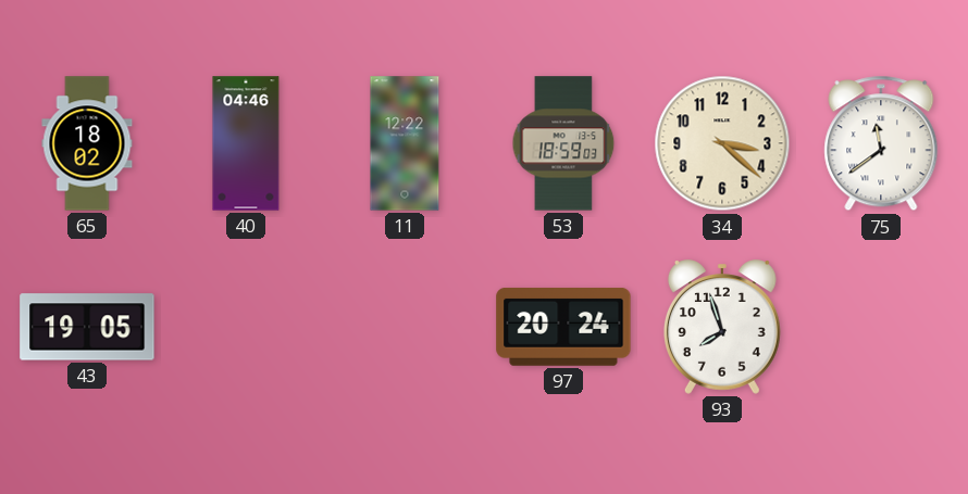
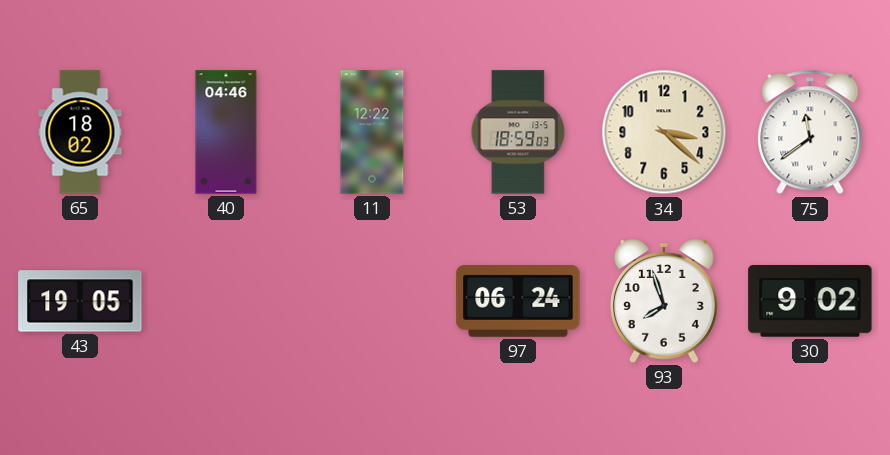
97: 20:24 -> 06:24 (518, 302)
30: none -> 9:02 (810, 302)
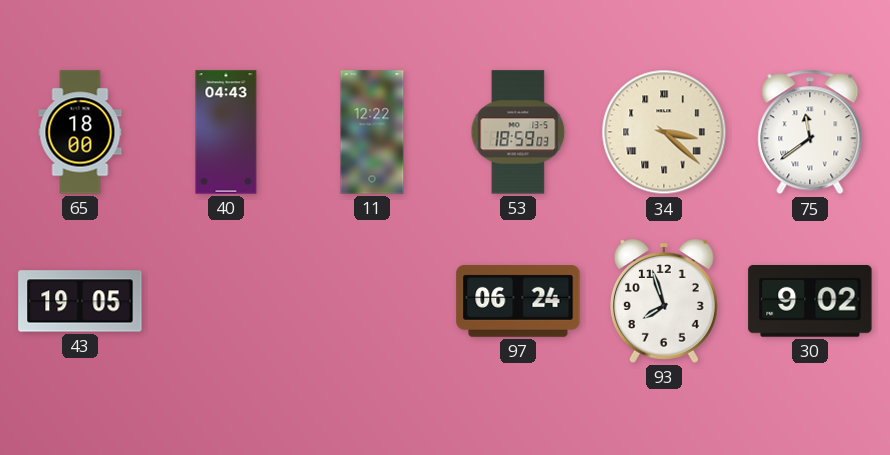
65: 18:02 -> 18:00 (80, 132)
40: 04:46 -> 04:43 (226, 132)
34 numerals: Arabic -> Roman (664, 132)
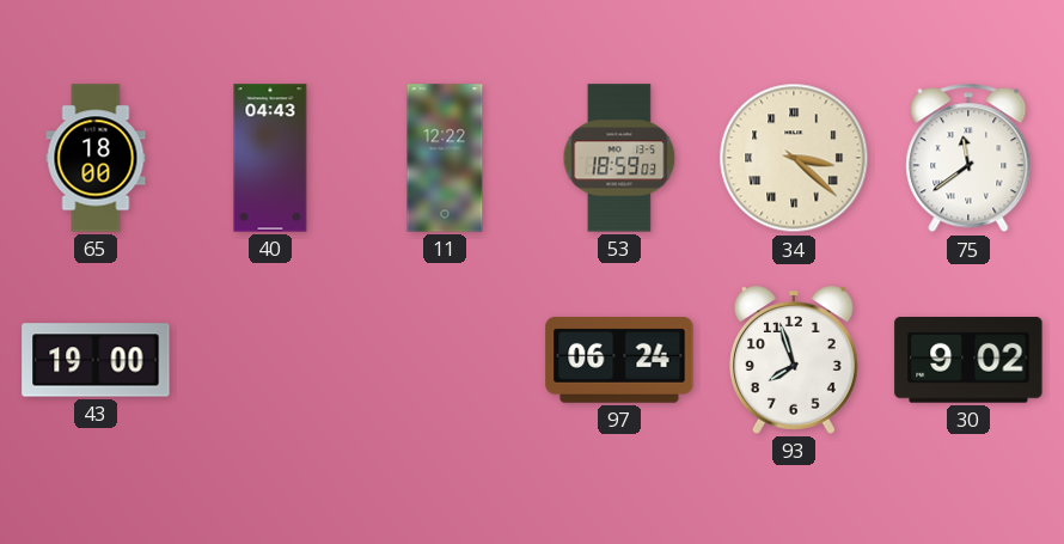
43: 19:05 -> 19:00 (96, 360)
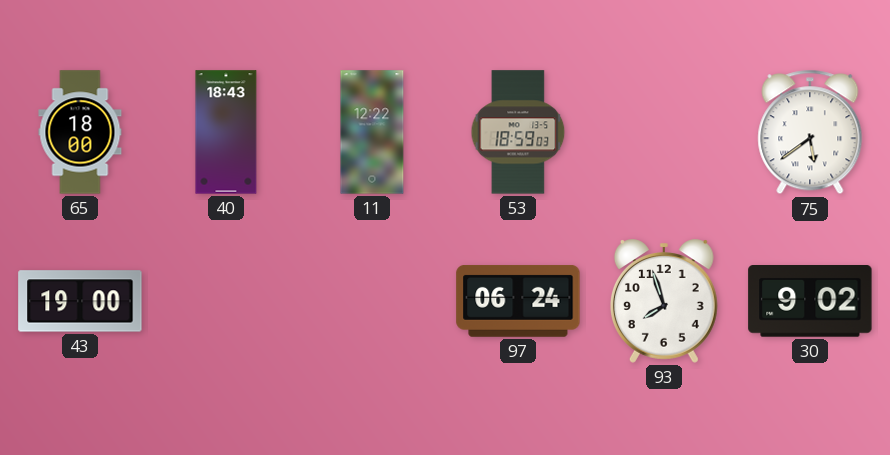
40: 04:43 -> 18:43 (226, 132)
34: 3:22 -> none (794, 158)
75: 11:39 -> 5:39 (810, 132)
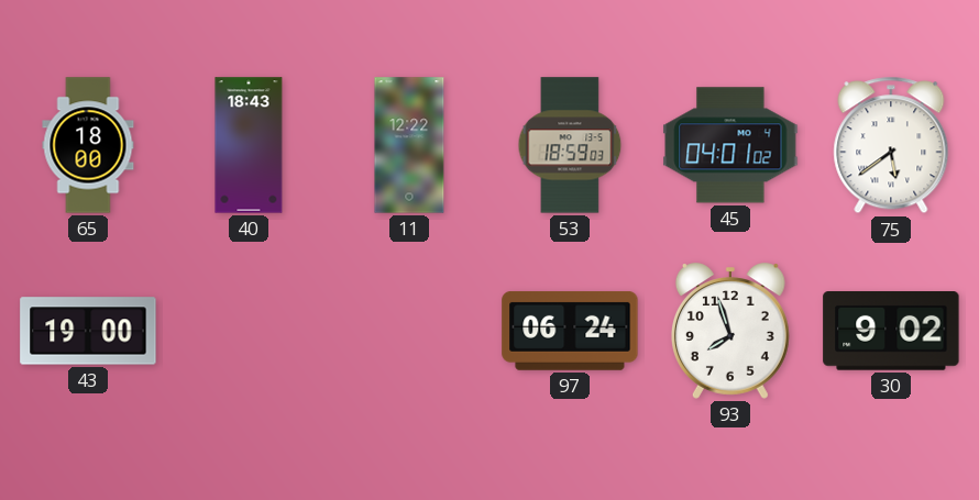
45: none -> 04:01 (730, 145)
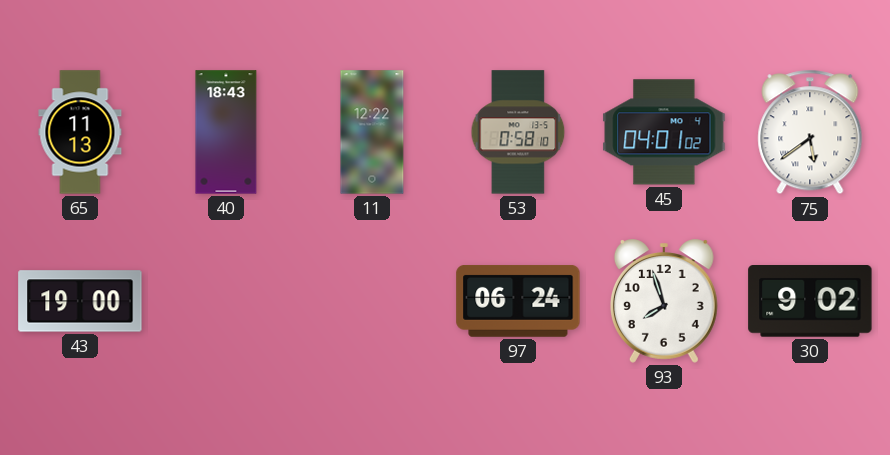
65: 18:00 -> 11:13 (80, 132)
53: 18:59 -> 0:58 (518, 132)
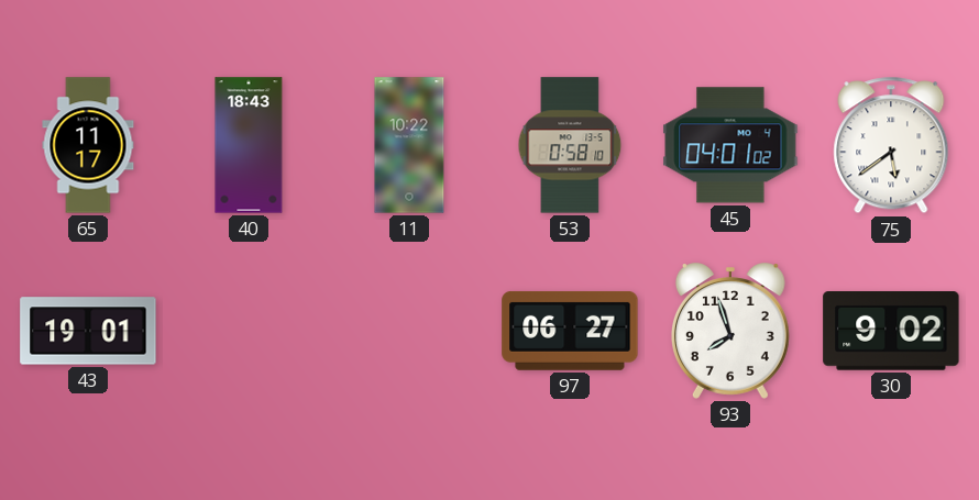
65: 11:13 -> 11:17 (88, 145)
11: 12:22 -> 10:22 (409, 145)
43: 19:00 -> 19:01 (88, 331)
97: 06:24 -> 06:27 (570, 332)
